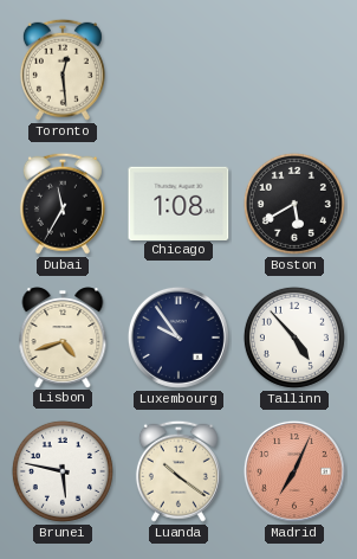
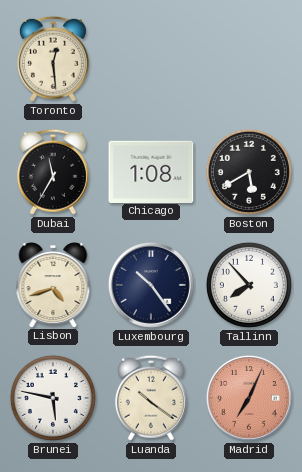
Luxembourg: 9:54 -> 10:24 (151, 285)
Tallinn: 4:53 -> 7:53 (249, 285)
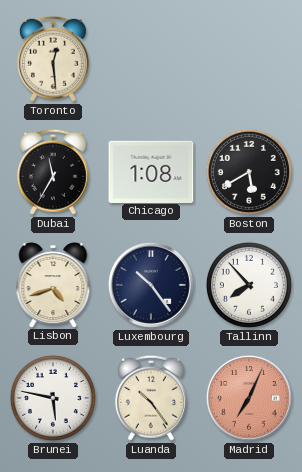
Luanda: 10:21 -> 10:24 (151, 398)
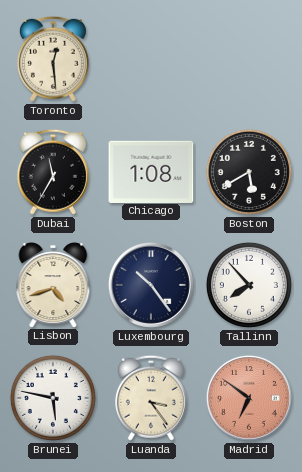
Luanda: 10:24 -> 3:24 (151, 398)
Madrid: 7:04 -> 6:51 (249, 398)
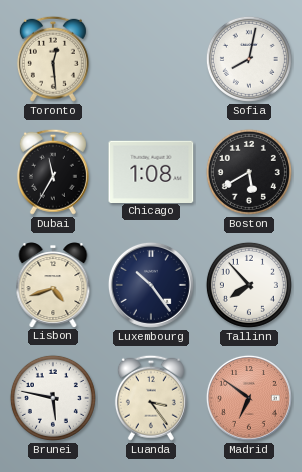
Sofia: none -> 8:02 (249, 59)
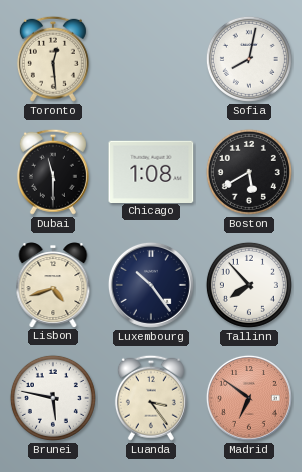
Dubai: 11:35 -> 11:30 (53, 172)
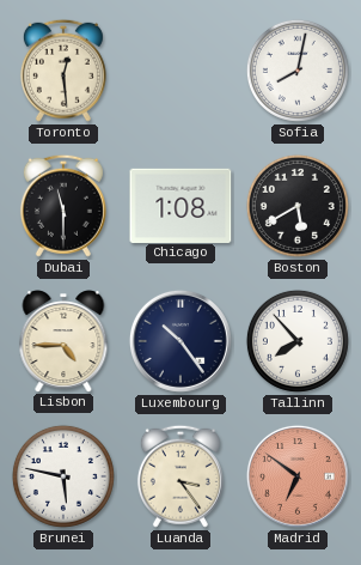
Lisbon: 4:42 -> 4:45 (63, 341)
